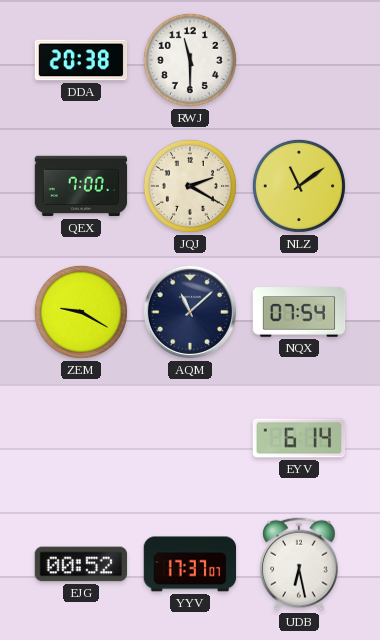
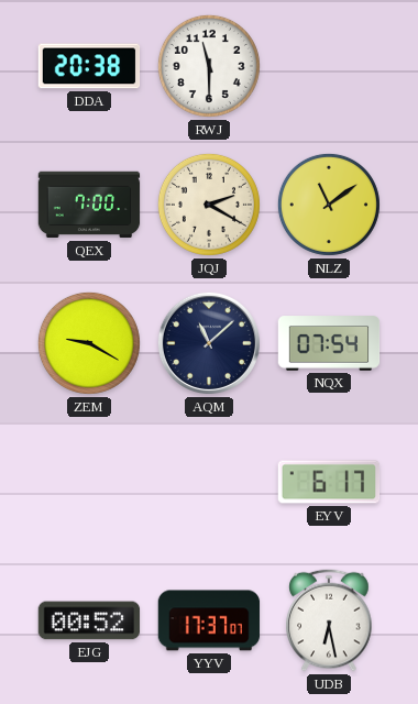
EYV: 6:14 -> 6:17 (329, 482)
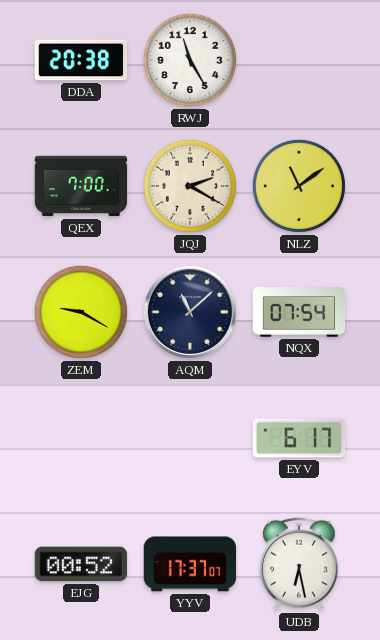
RWJ: 11:30 -> 11:25 (190, 60)
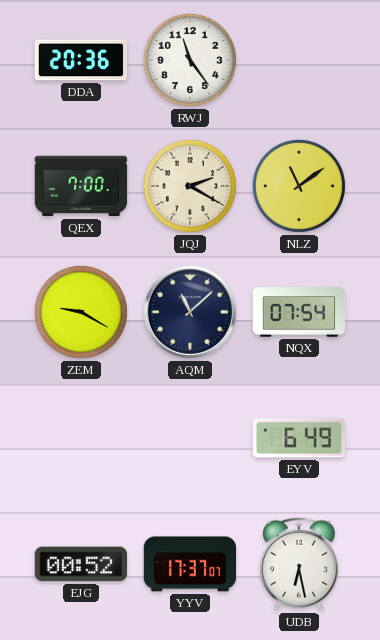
DDA: 20:38 -> 20:36 (81, 60)
RWJ: 11:25 -> 11:24 (190, 60)
EYV: 6:17 -> 6:49 (299, 438)
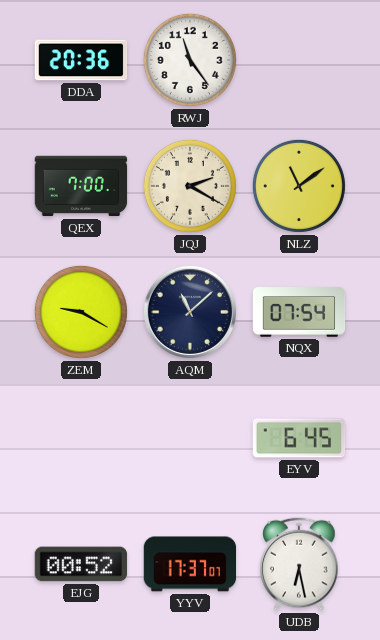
EYV: 6:49 -> 6:45 (299, 438)
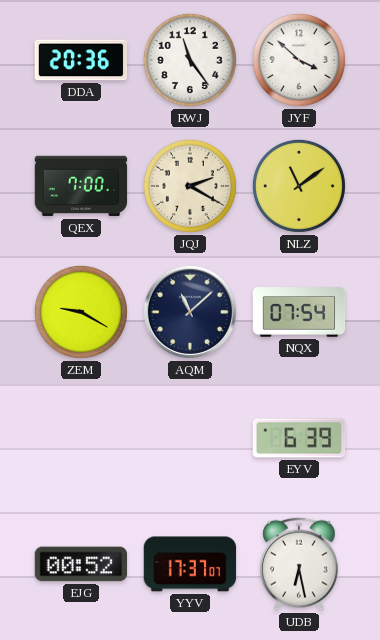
JYF: none -> 3:52 (299, 60)
EYV: 6:45 -> 6:39 (299, 438)
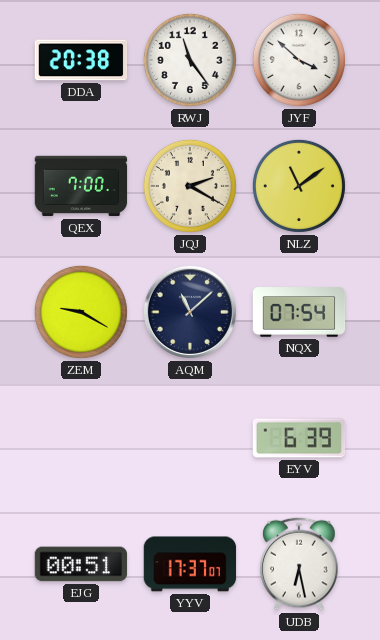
DDA: 20:36 -> 20:38 (81, 60)
EJG: 00:52 -> 00:51 (81, 564)
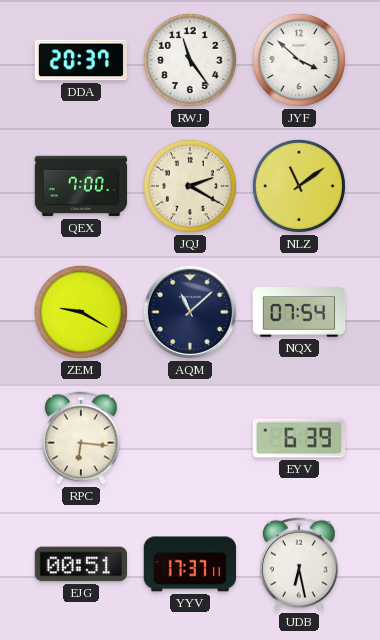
DDA: 20:38 -> 20:37 (81, 60)
RPC: none -> 6:16 (81, 438)
YYV: 17:37:07 -> 17:37:11 (190, 564)
